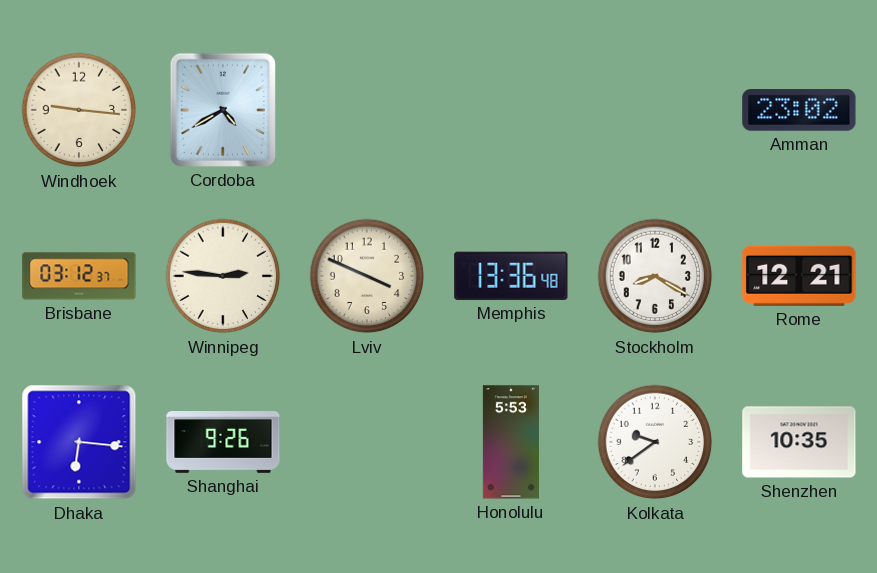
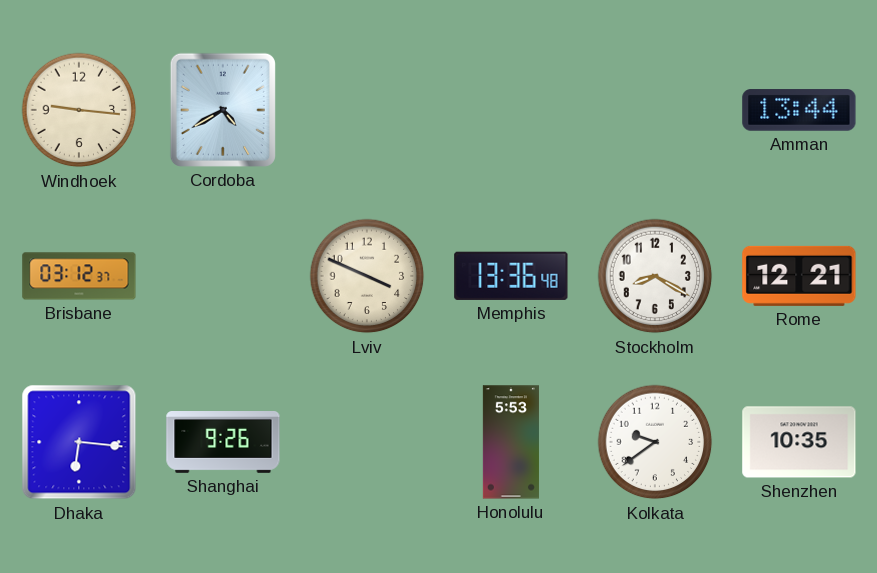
Amman: 23:02 -> 13:44 (799, 110)
Winnipeg: 2:46 -> none (223, 276)
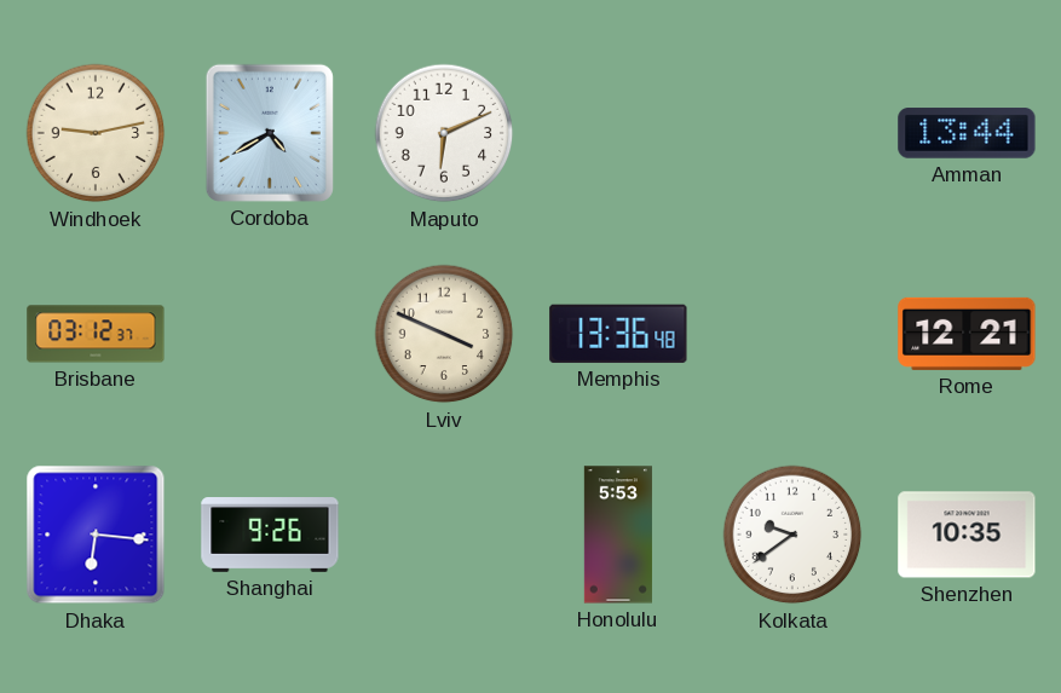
Windhoek: 9:16 -> 9:13 (96, 133)
Maputo: none -> 6:11 (444, 133)
Stockholm: 8:20 -> none (655, 276)
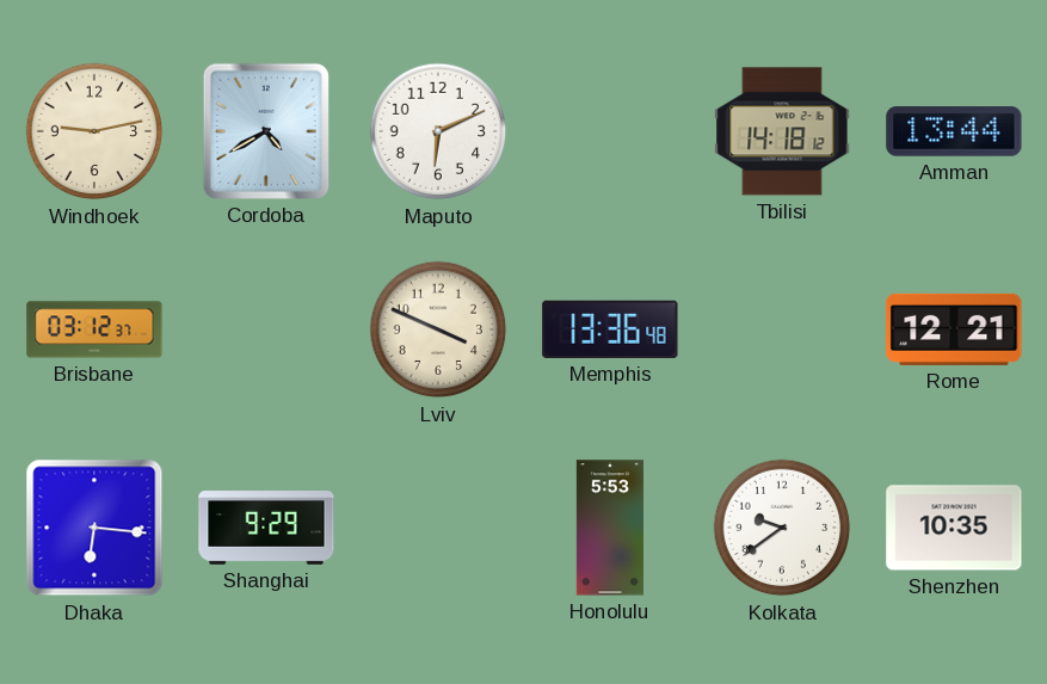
Tbilisi: none -> 14:18 (782, 131)
Shanghai: 9:26 -> 9:29 (266, 529)
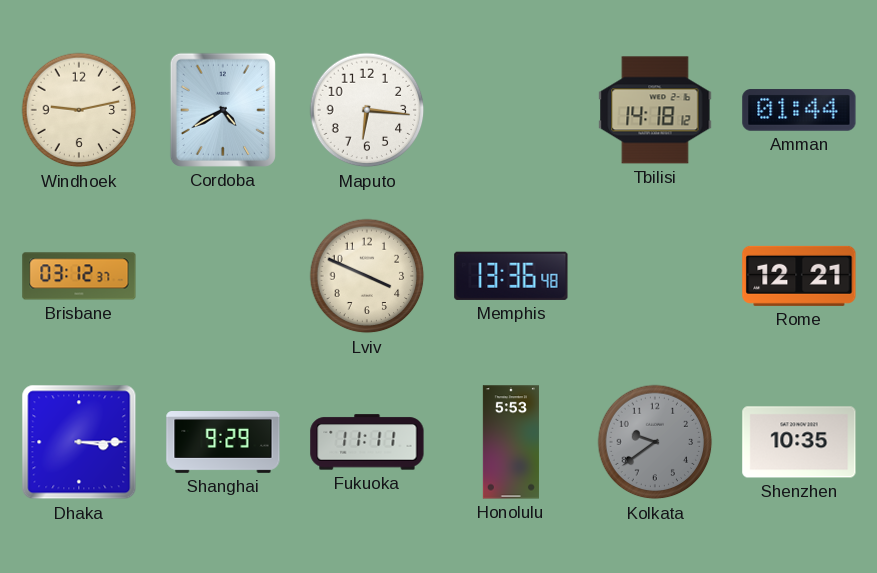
Maputo: 6:11 -> 6:16 (367, 110)
Amman: 13:44 -> 01:44 (799, 110)
Dhaka: 6:16 -> 3:15 (79, 442)
Fukuoka: none -> 11:11 (367, 442)
Kolkata dial: white -> grey (655, 442)
